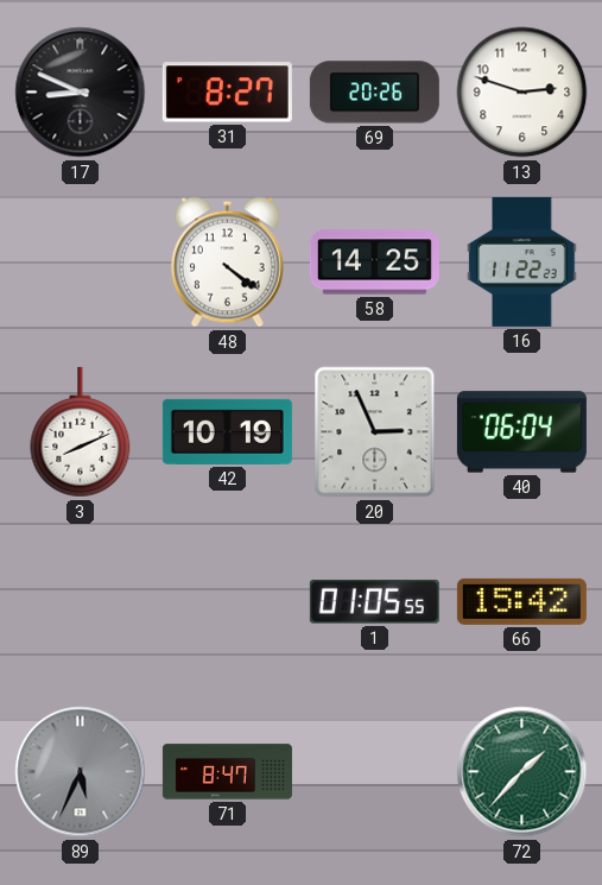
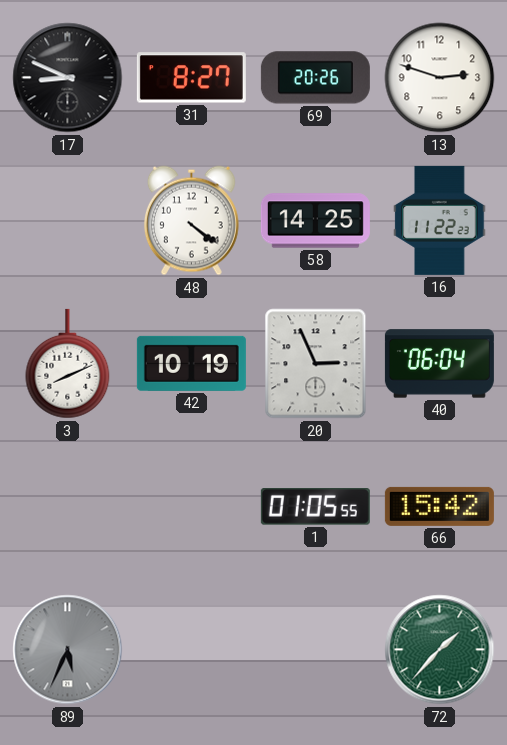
71: 8:47 -> none (227, 772)
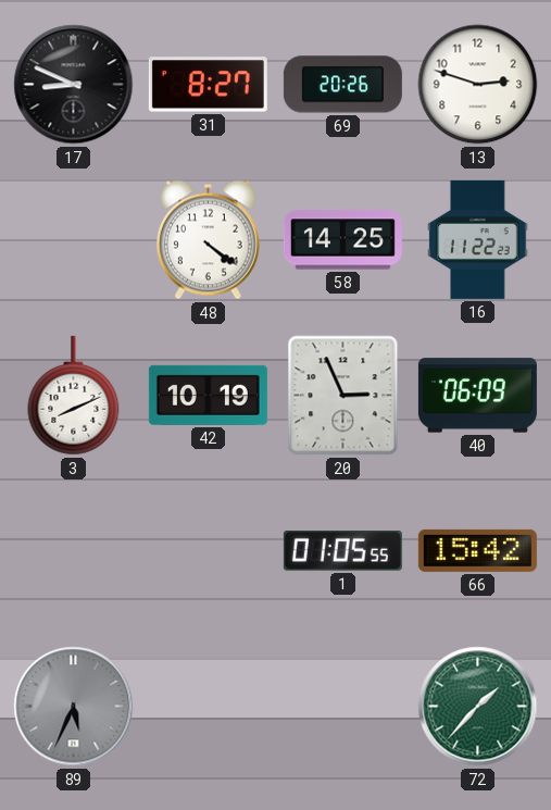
40: 06:04 -> 06:09 (477, 396)
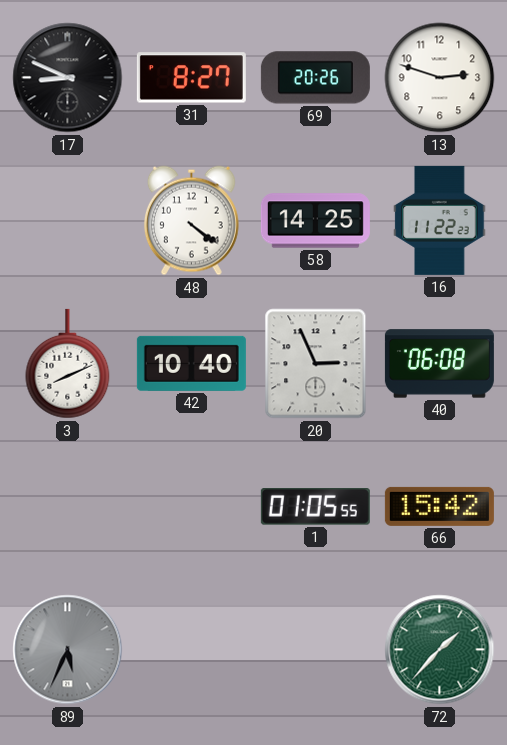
42: 10:19 -> 10:40 (191, 363)
40: 06:09 -> 06:08 (439, 364)
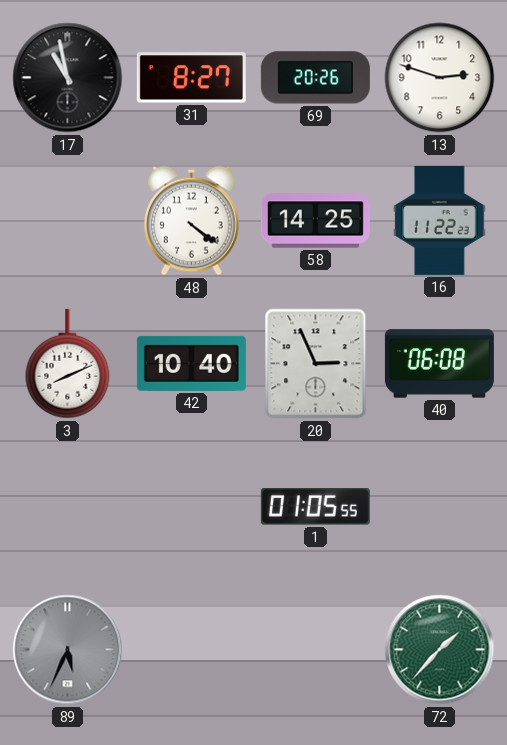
17: 8:49 -> 10:58 (68, 78)
66: 15:42 -> none (439, 506)
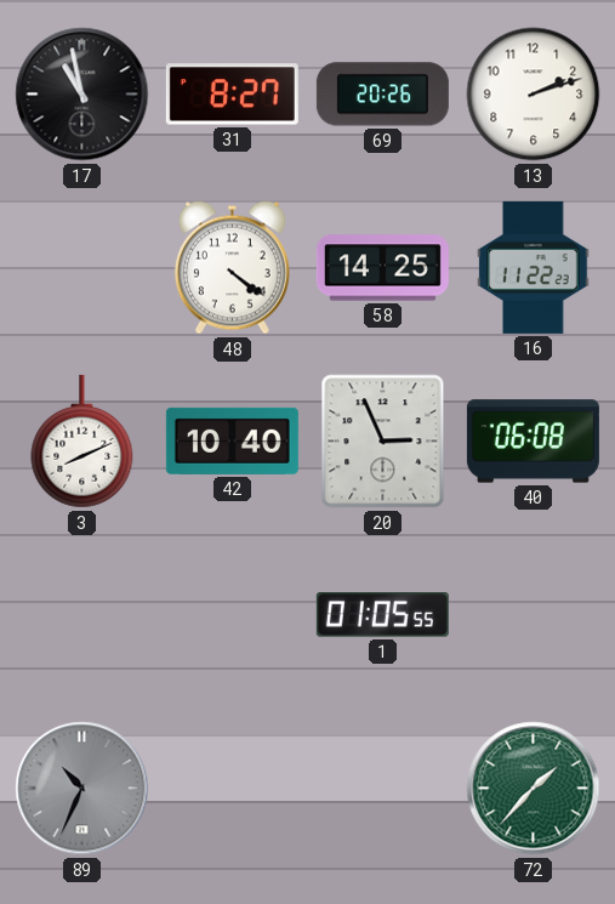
13: 2:48 -> 2:12 (534, 95)
89: 5:34 -> 10:34 (82, 789)
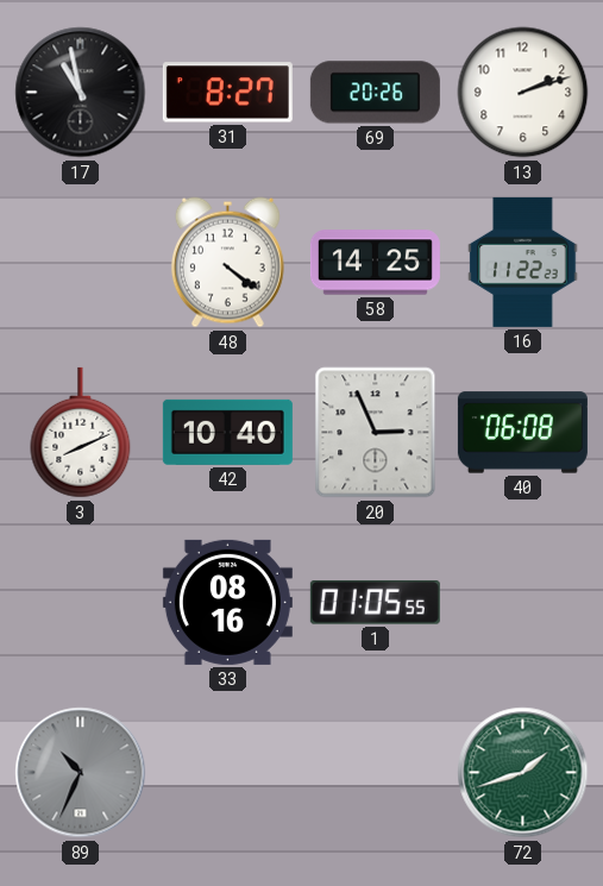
33: none -> 08:16 (227, 602)
72: 1:37 -> 1:42 (523, 773)
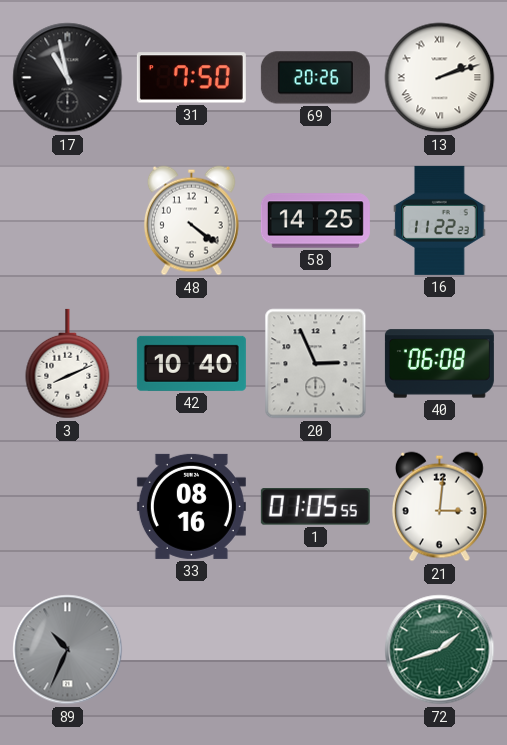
31: 8:27 -> 7:50 (191, 78)
13 numerals: Arabic -> Roman (440, 78)
21: none -> 3:01 (439, 507)
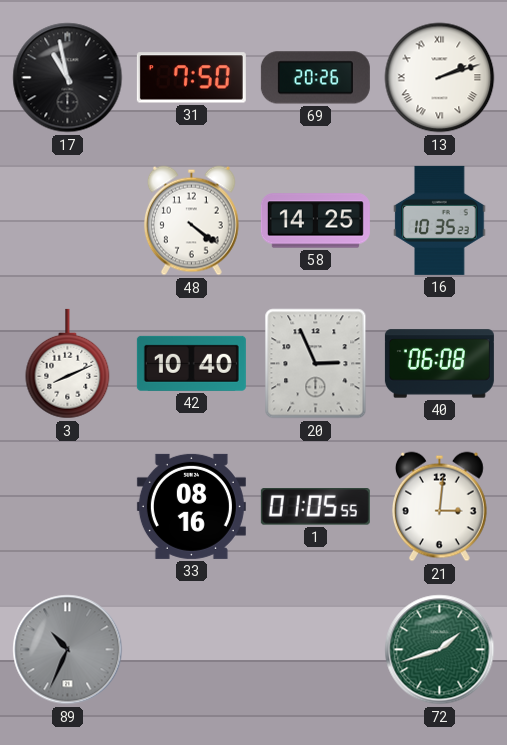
16: 11:22 -> 10:35 (440, 220)
